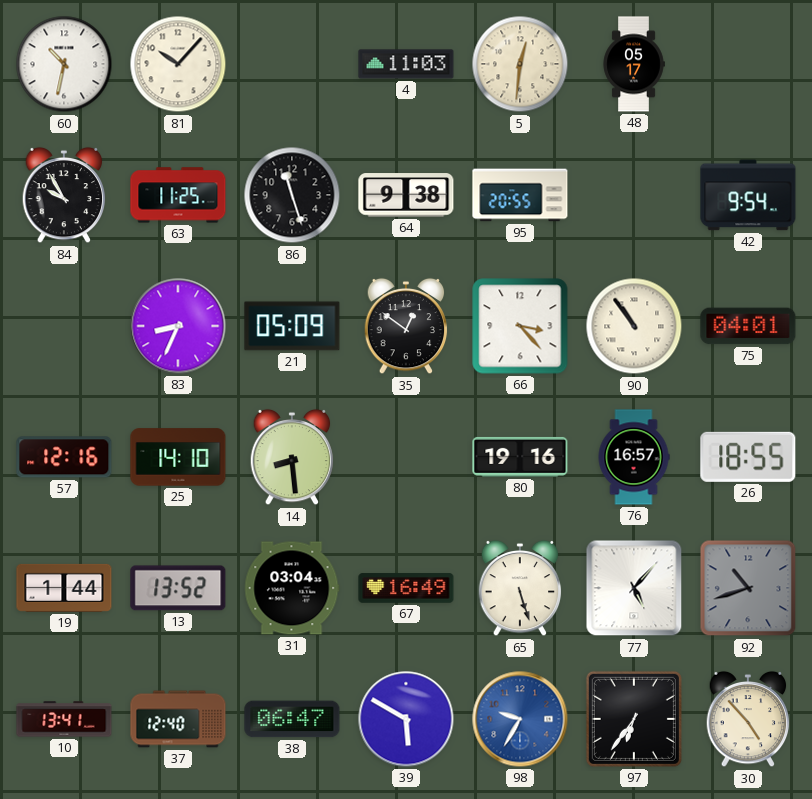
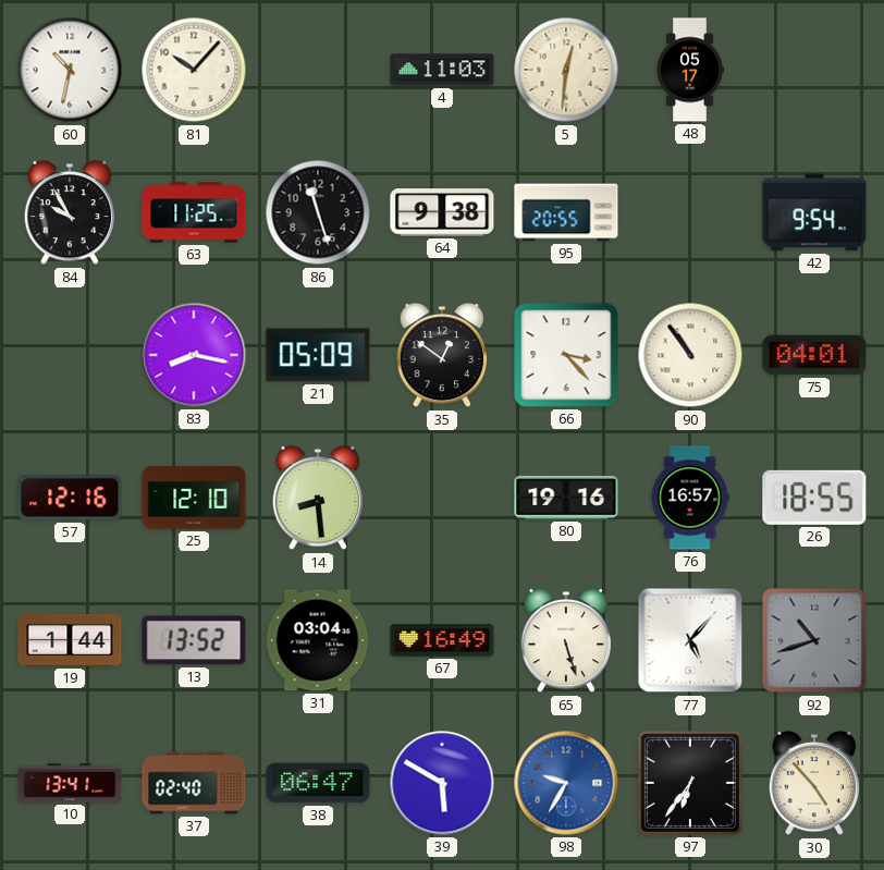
83: 8:34 -> 8:17 (194, 355)
25: 14:10 -> 12:10 (194, 498)
37: 12:40 -> 02:40 (194, 783)
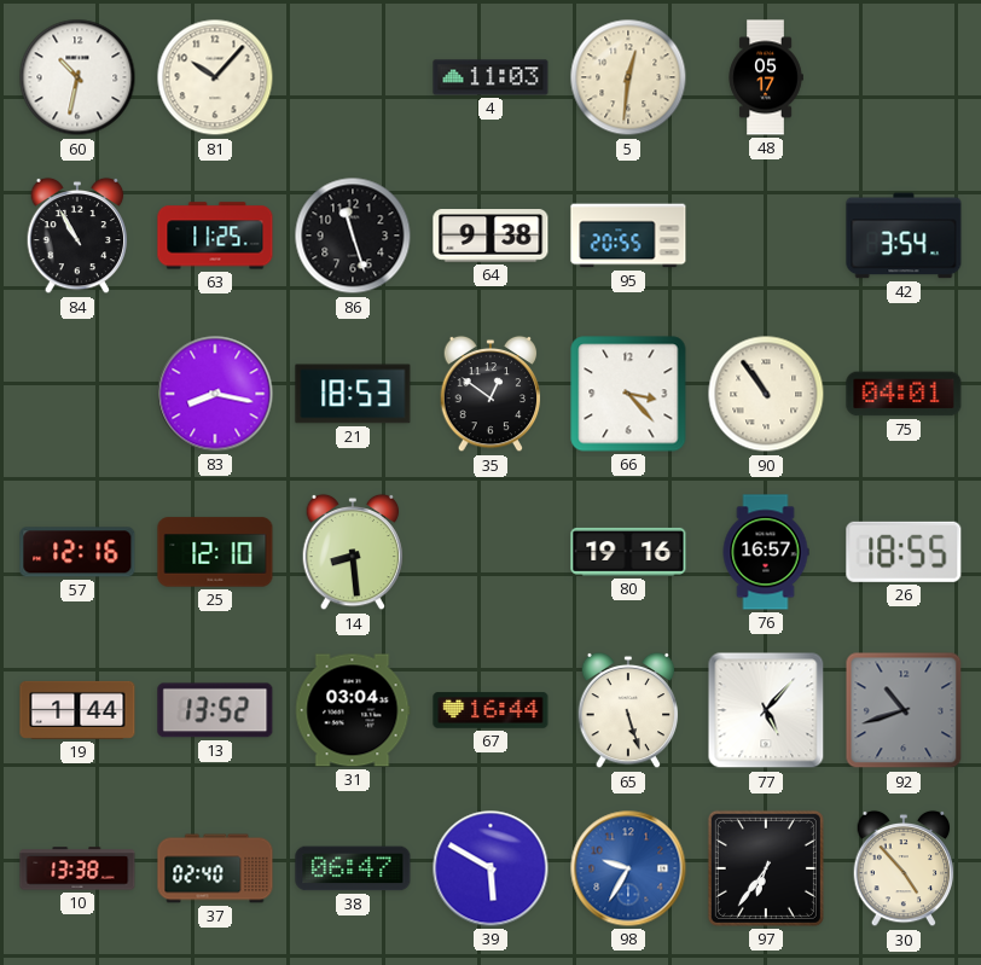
84: 9:55 -> 10:55 (77, 236)
42: 9:54 -> 3:54 (904, 236)
21: 05:09 -> 18:53 (353, 394)
67: 16:49 -> 16:44 (490, 710)
10: 13:41 -> 13:38 (77, 868)
